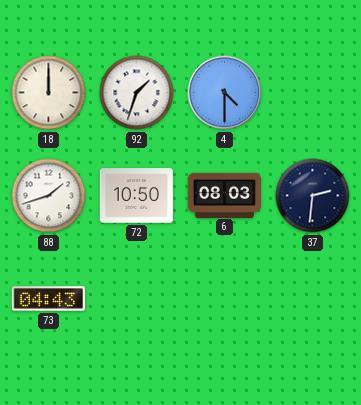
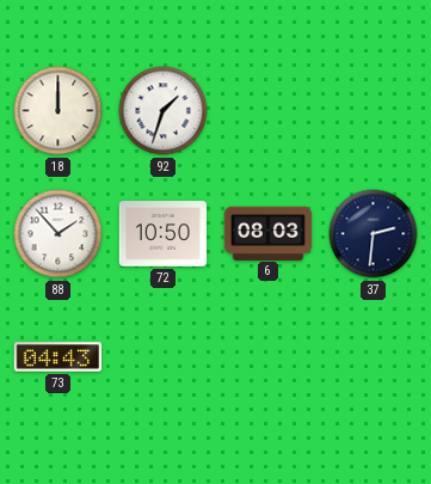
4: 4:30 -> none (225, 93)
88: 1:42 -> 1:53 (59, 234)
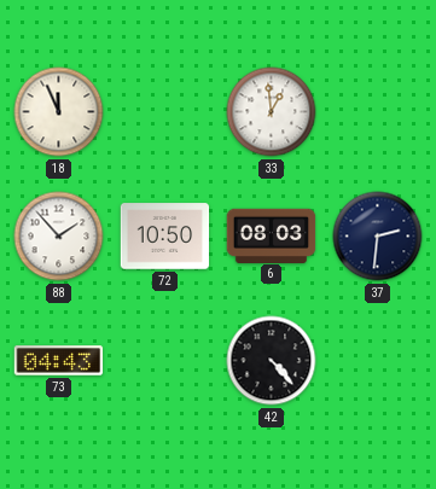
18: 12:00 -> 11:56 (59, 112)
92: 1:33 -> none (164, 111)
33: none -> 12:59 (272, 112)
42: none -> 4:23 (272, 361)
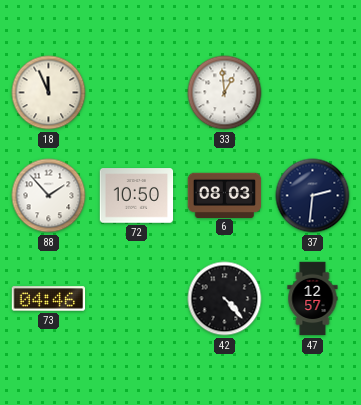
73: 04:43 -> 04:46 (49, 299)
47: none -> 12:57 (313, 299)
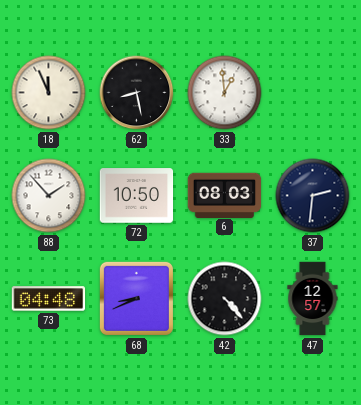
62: none -> 8:28 (137, 93)
73: 04:46 -> 04:48 (49, 299)
68: none -> 8:41 (136, 298)
